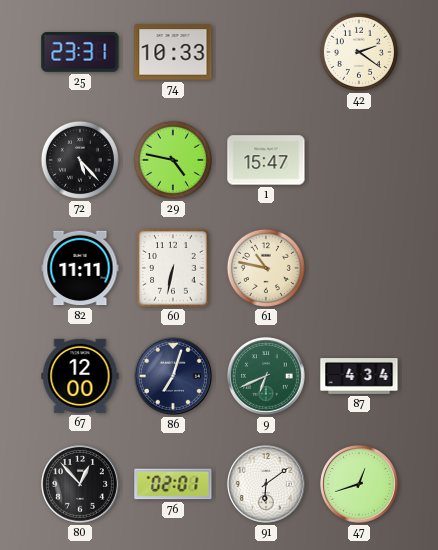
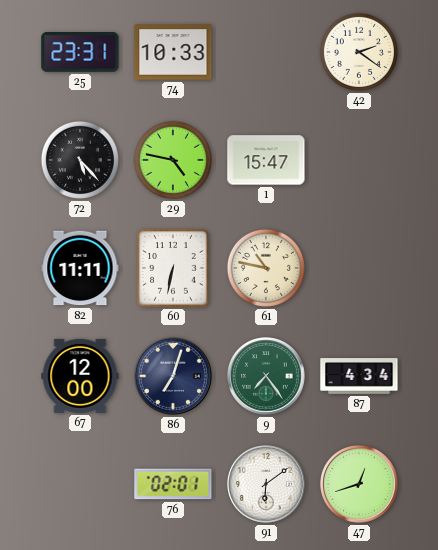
9: 6:41 -> 7:24 (267, 377)
80: 12:53 -> none (81, 485)
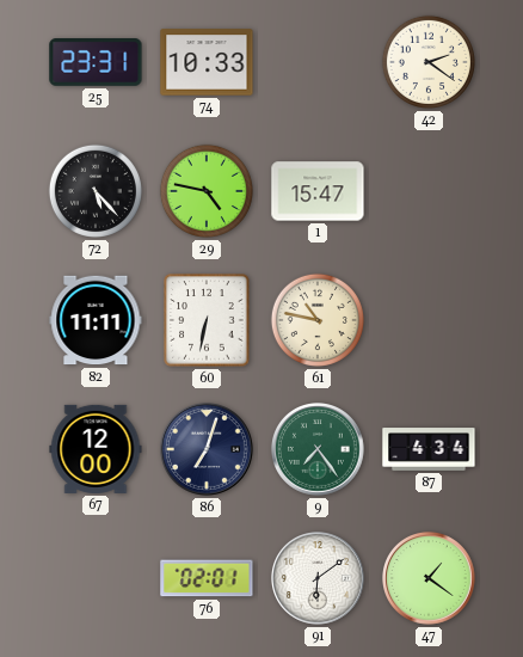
47: 12:42 -> 1:21 (430, 579)
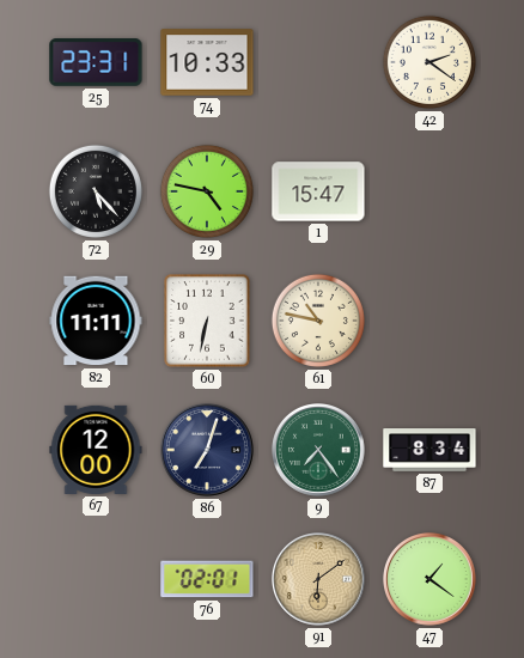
87: 4:34 -> 8:34 (429, 450)
91 dial: white -> champagne (319, 580)
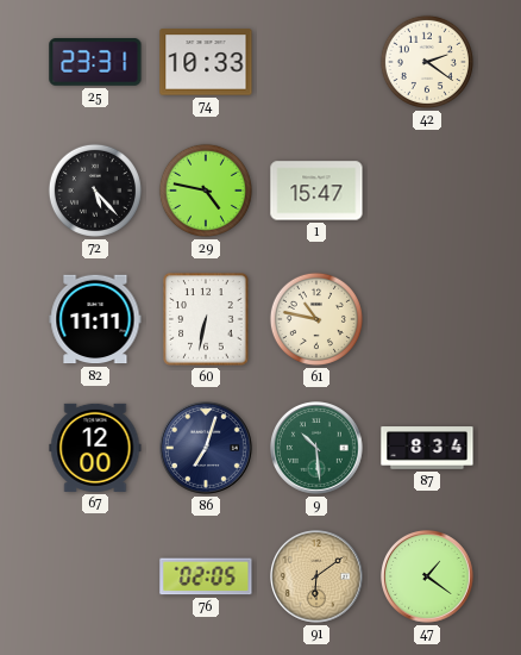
9: 7:24 -> 10:29 (318, 449)
76: 02:01 -> 02:05 (206, 576)
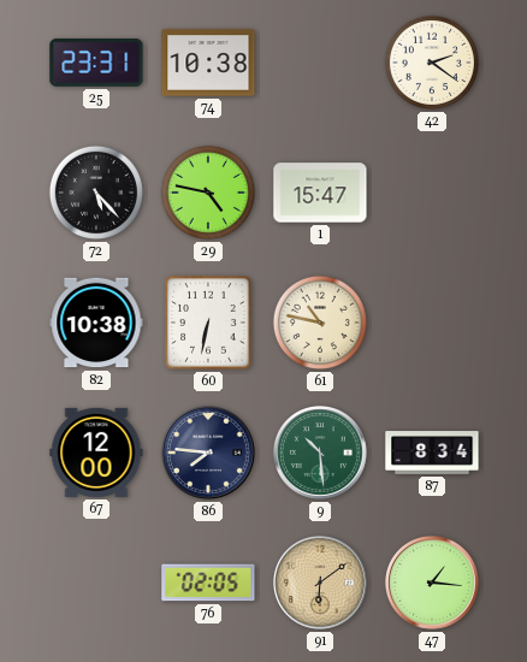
74: 10:33 -> 10:38 (208, 63)
82: 11:11 -> 10:38 (96, 323)
86: 7:03 -> 7:46 (209, 454)
47: 1:21 -> 1:16 (433, 584)
